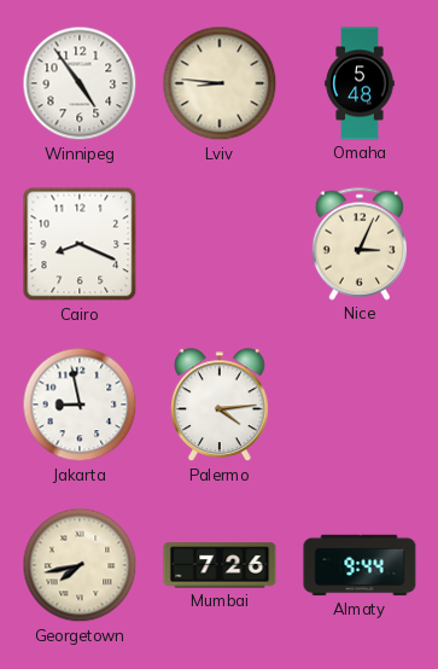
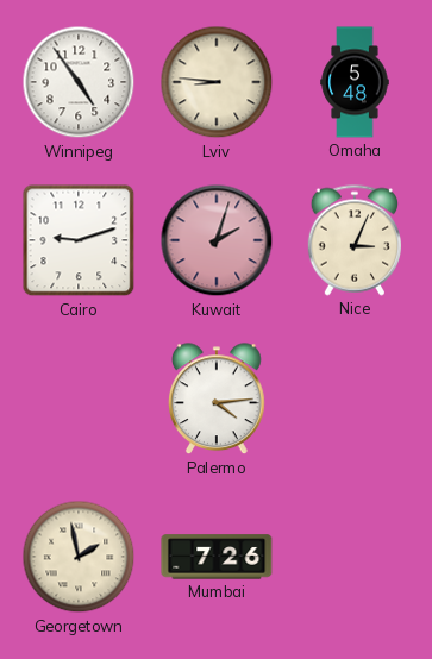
Cairo: 8:19 -> 9:12 (79, 240)
Kuwait: none -> 2:03 (217, 240)
Jakarta: 8:58 -> none (80, 405)
Georgetown: 7:43 -> 1:58 (79, 557)
Almaty: 9:44 -> none (360, 565)
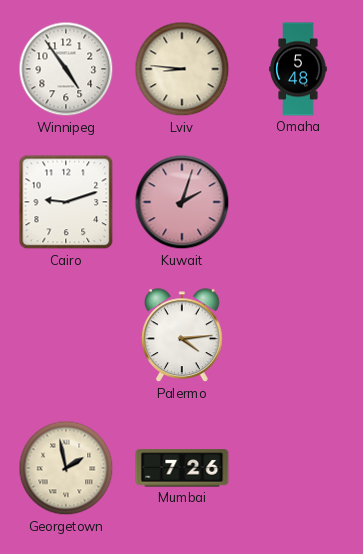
Nice: 3:04 -> none (353, 240)
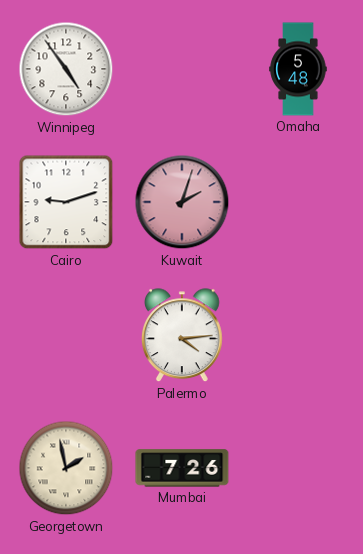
Lviv: 8:46 -> none (182, 69)
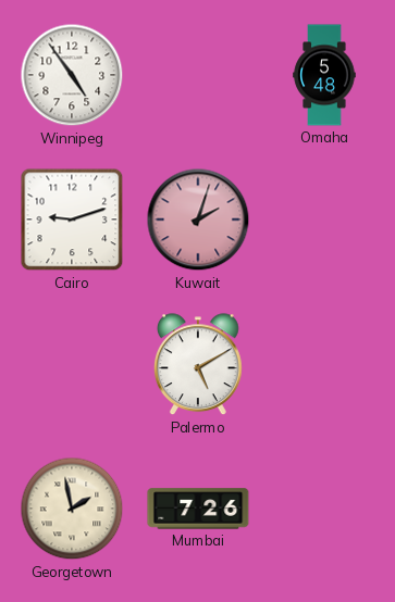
Palermo: 4:14 -> 5:10 (199, 365)
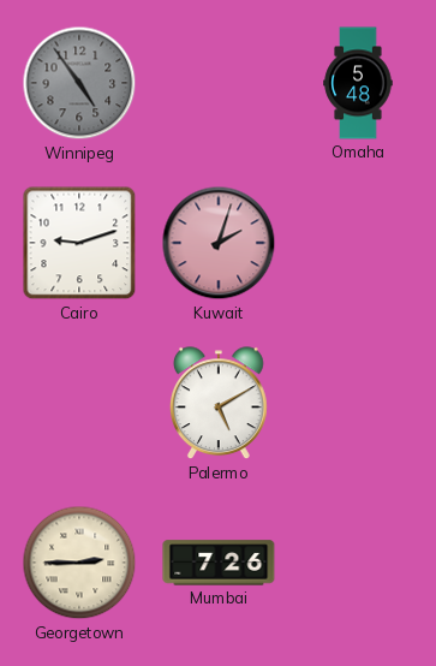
Winnipeg dial: white -> grey (79, 83)
Georgetown: 1:58 -> 2:45 (79, 563)
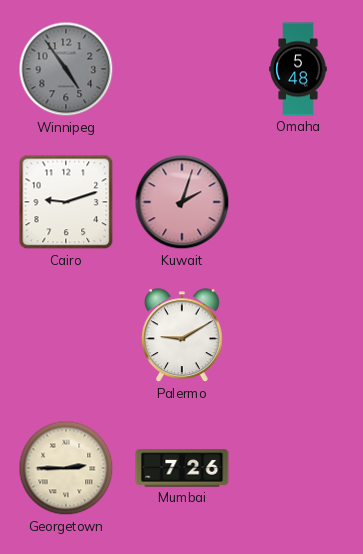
Palermo: 5:10 -> 9:10 (183, 336)
